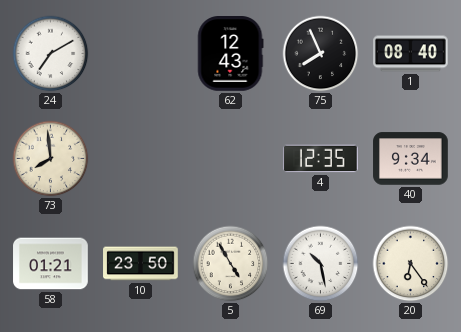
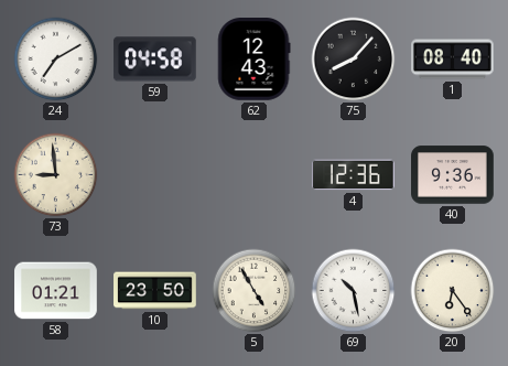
59: none -> 04:58 (155, 60)
75: 7:56 -> 8:07 (354, 60)
73: 7:59 -> 8:59 (56, 175)
4: 12:35 -> 12:36 (354, 175)
40: 9:34 -> 9:36 (453, 175)
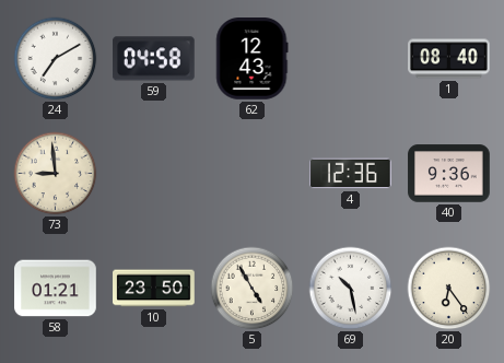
75: 8:07 -> none (354, 60)
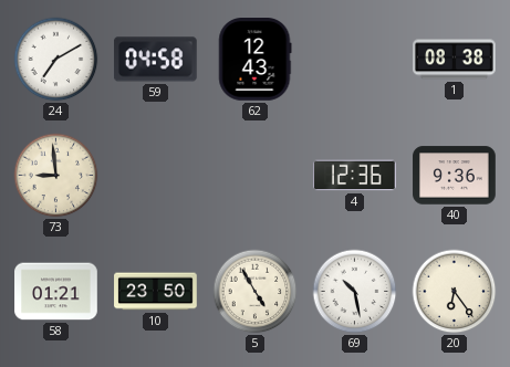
1: 08:40 -> 08:38 (455, 60)
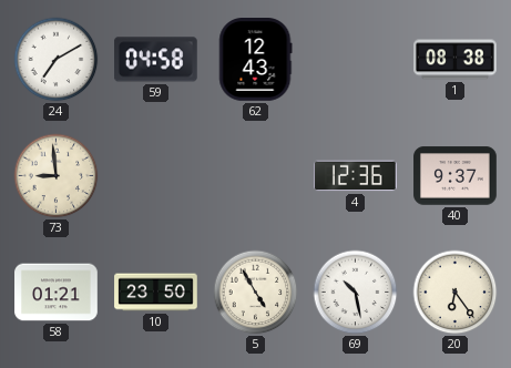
40: 9:36 -> 9:37 (456, 176)
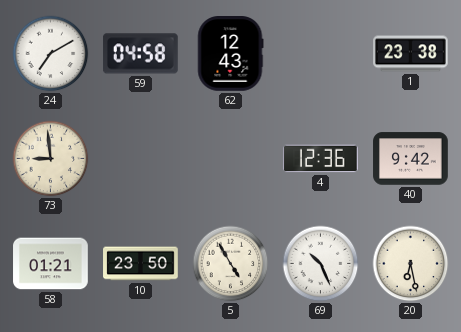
1: 08:38 -> 23:38 (411, 54)
40: 9:37 -> 9:42 (411, 159)
69: 10:28 -> 10:26 (321, 264)
20: 6:24 -> 6:28 (411, 264)
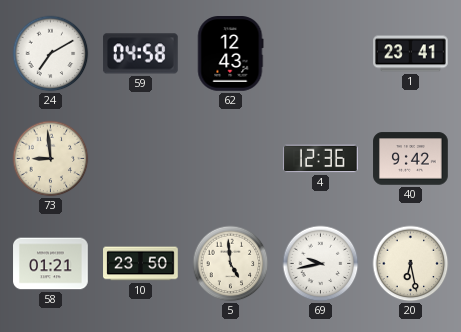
1: 23:38 -> 23:41 (411, 54)
5: 4:55 -> 4:59 (231, 264)
69: 10:26 -> 9:43 (321, 264)
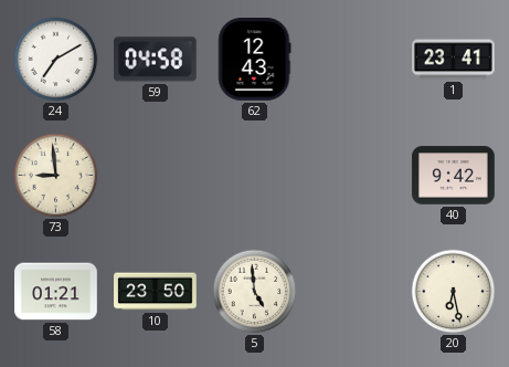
4: 12:36 -> none (321, 159)
69: 9:43 -> none (321, 264)
